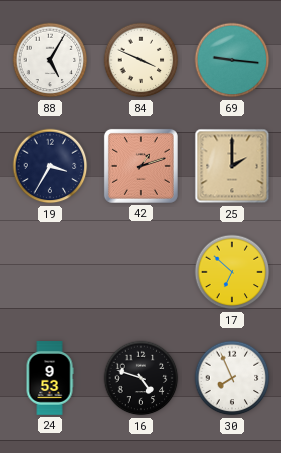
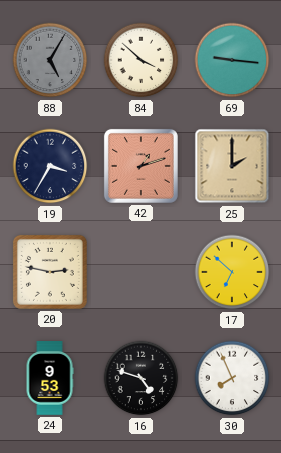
88 dial: white -> grey (50, 60)
84: 3:49 -> 3:52 (141, 60)
20: none -> 2:47 (50, 272)
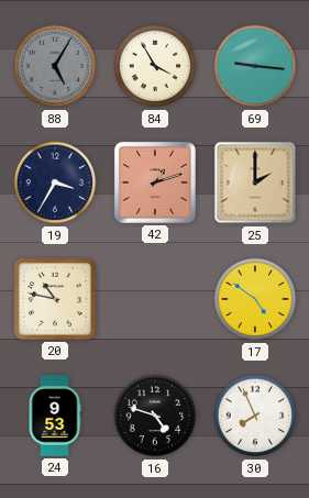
84: 3:52 -> 3:55 (155, 66)
20: 2:47 -> 10:47 (55, 299)
17: 6:52 -> 4:51 (255, 299)
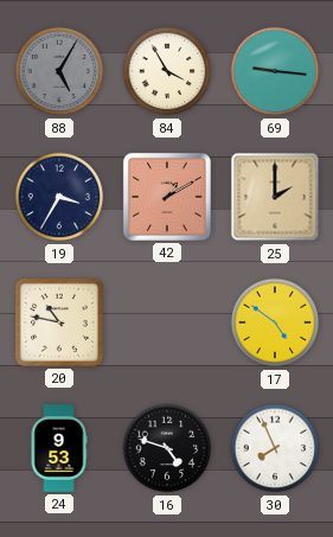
42: 1:12 -> 1:10 (167, 197)
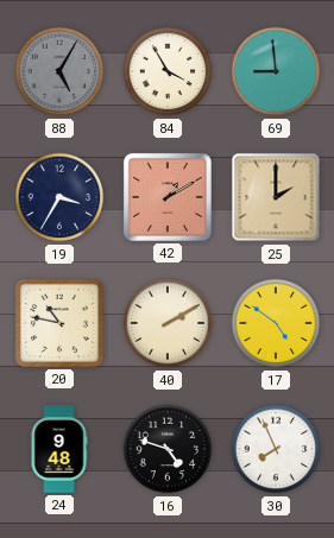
69: 9:16 -> 8:59 (276, 71)
40: none -> 2:10 (168, 323)
24: 9:53 -> 9:48 (59, 449)
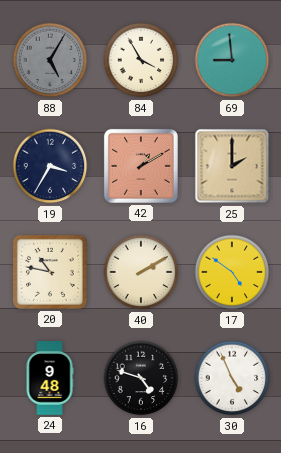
30: 7:56 -> 4:56 (232, 378)
